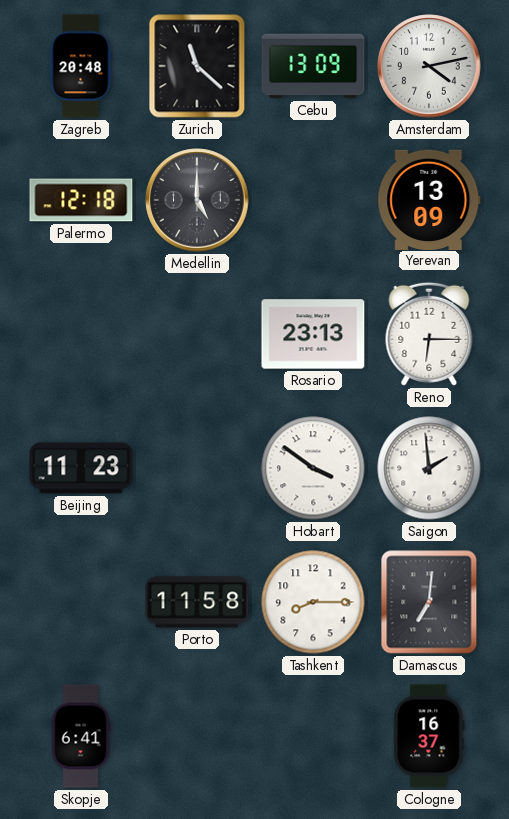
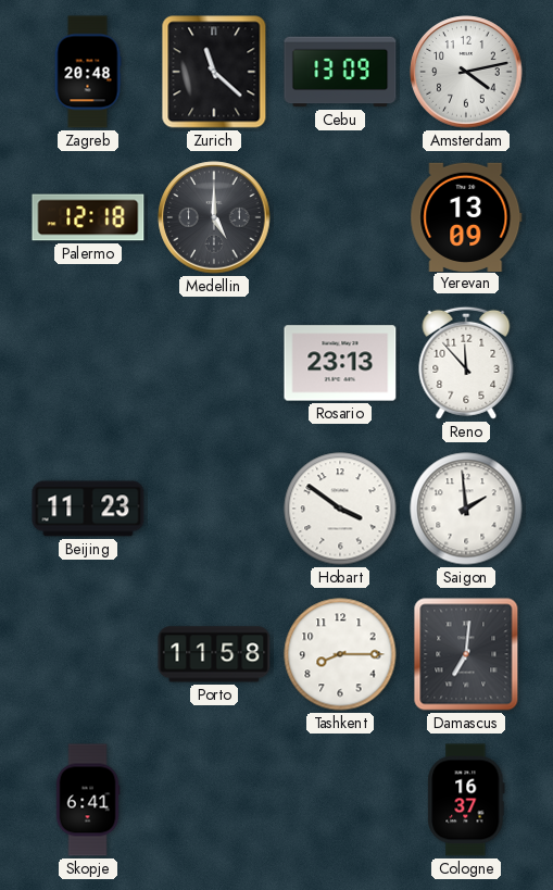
Reno: 6:15 -> 11:53 (466, 363)
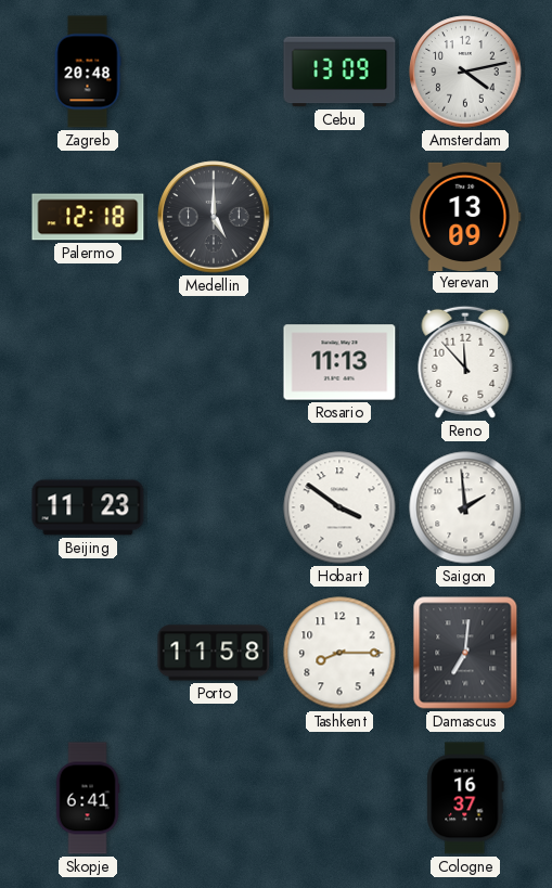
Zurich: 11:22 -> none (214, 72)
Rosario: 23:13 -> 11:13 (339, 362)
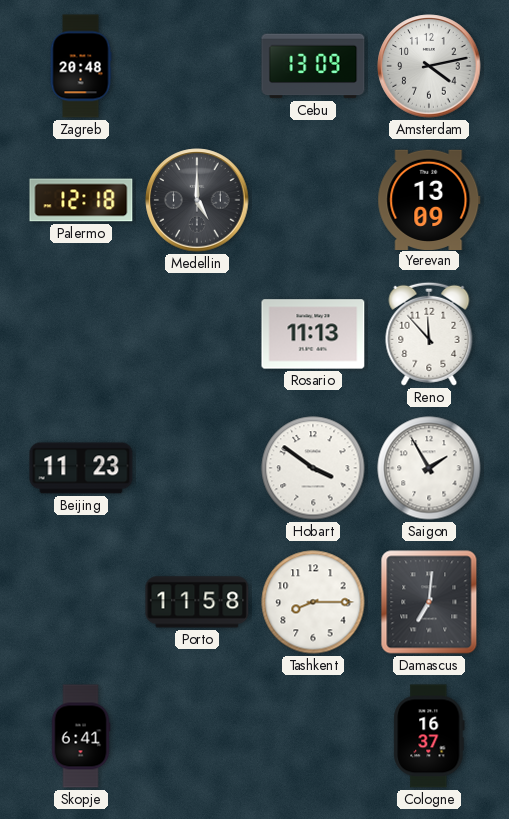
Saigon: 1:59 -> 1:55 (429, 468)
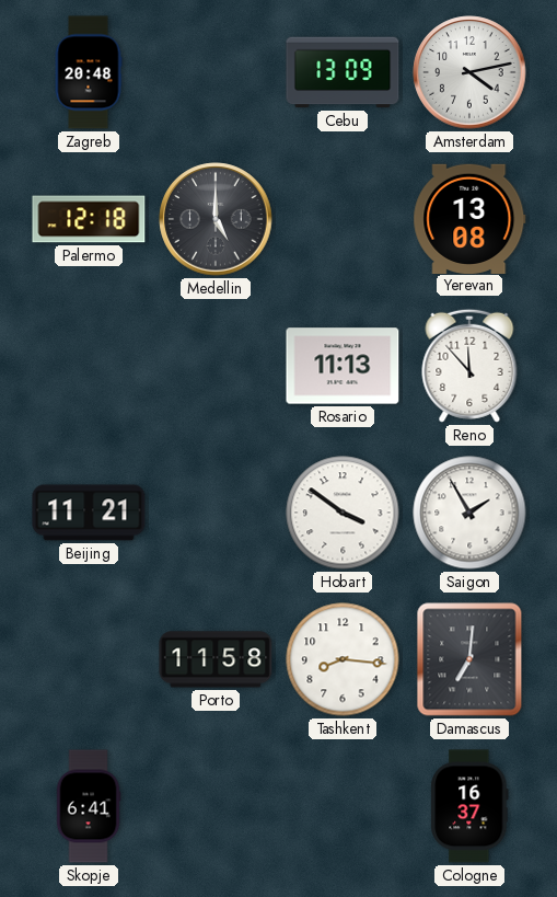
Yerevan: 13:09 -> 13:08 (469, 218)
Beijing: 11:23 -> 11:21 (89, 513)
Tashkent: 8:15 -> 8:16 (343, 659)
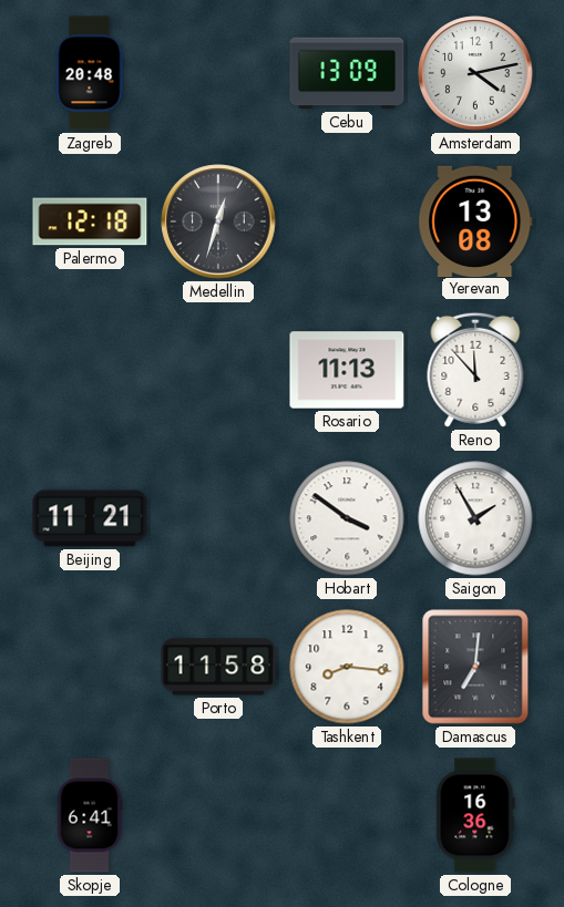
Medellin: 5:00 -> 12:33 (218, 221)
Cologne: 16:37 -> 16:36 (475, 815)
